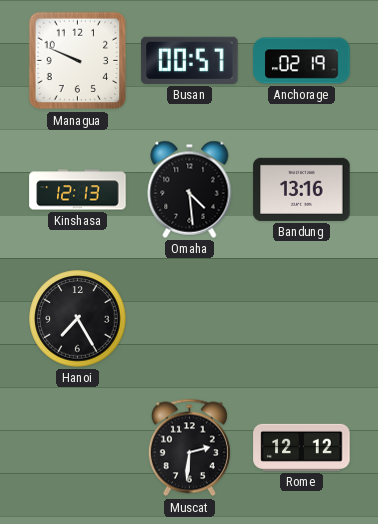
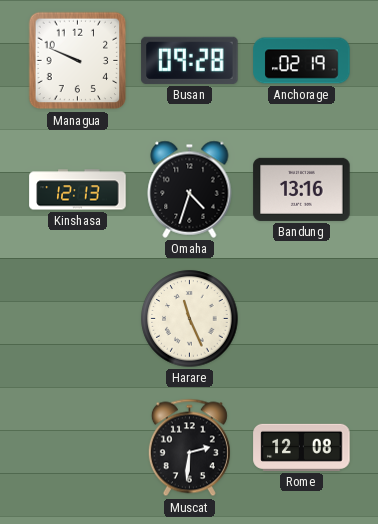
Busan: 00:57 -> 09:28 (190, 60)
Omaha: 4:29 -> 4:33 (190, 189)
Hanoi: 7:25 -> none (78, 319)
Harare: none -> 11:26 (190, 319)
Rome: 12:12 -> 12:08 (302, 447)
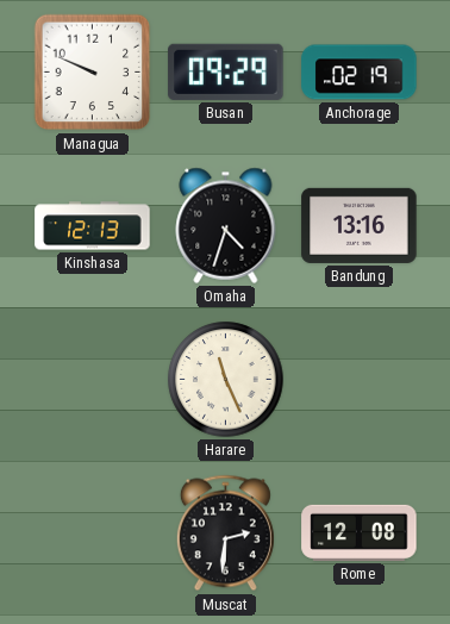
Busan: 09:28 -> 09:29 (226, 71)
